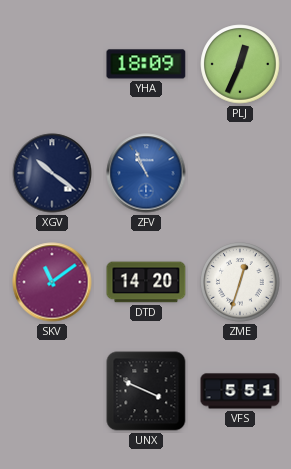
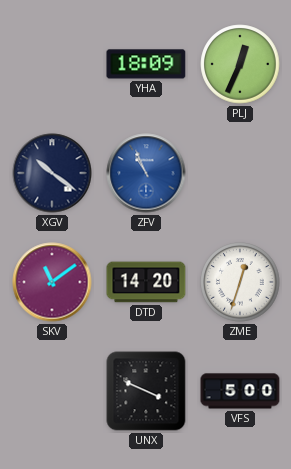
VFS: 5:51 -> 5:00 (240, 391)
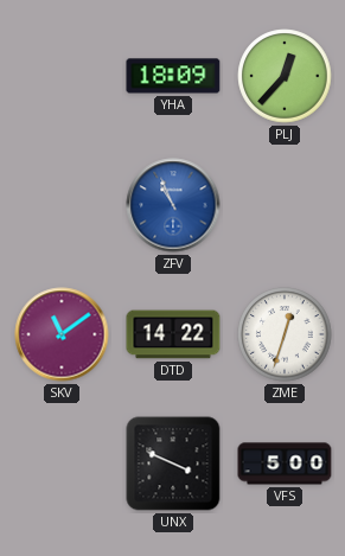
PLJ: 12:34 -> 12:37 (285, 76)
XGV: 10:21 -> none (52, 173)
DTD: 14:20 -> 14:22 (173, 334)
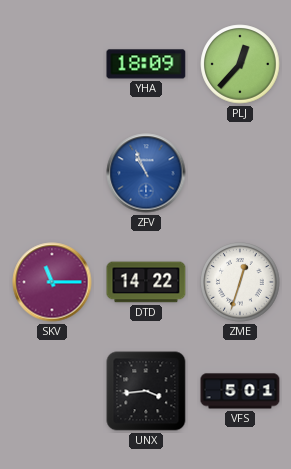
SKV: 11:09 -> 11:15 (52, 282)
UNX: 3:49 -> 3:44 (146, 391)
VFS: 5:00 -> 5:01 (240, 391)
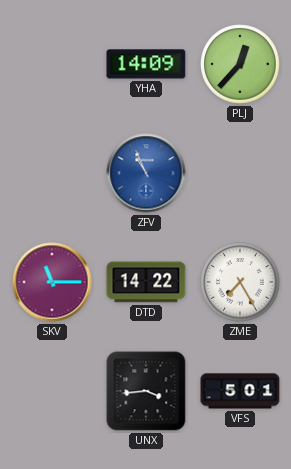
YHA: 18:09 -> 14:09 (146, 64)
ZME: 12:33 -> 7:25 (240, 282)
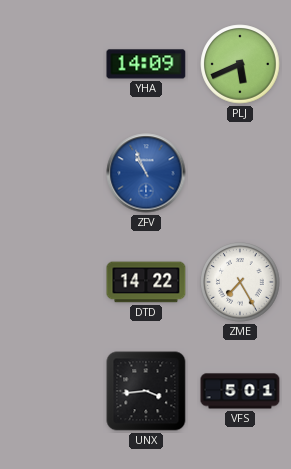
PLJ: 12:37 -> 5:41 (240, 64)
SKV: 11:15 -> none (52, 282)
